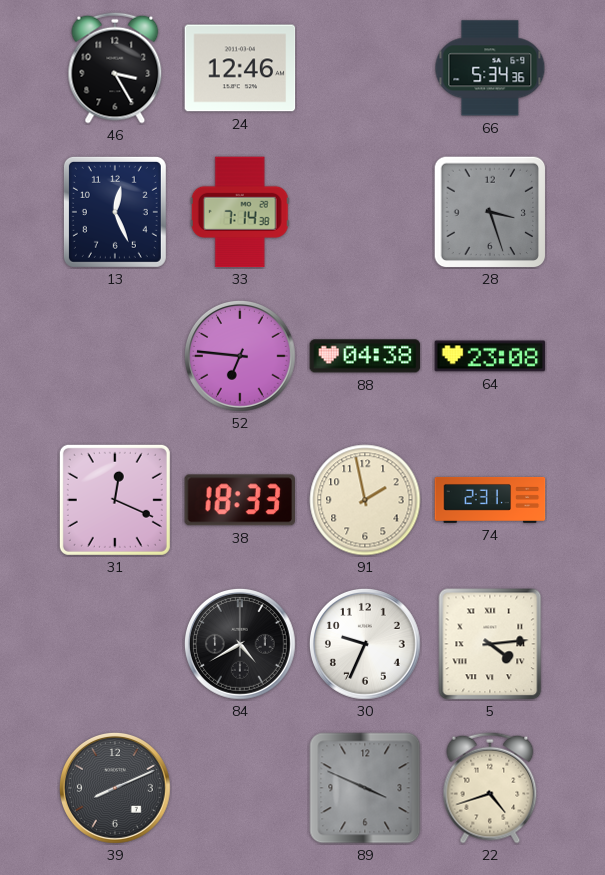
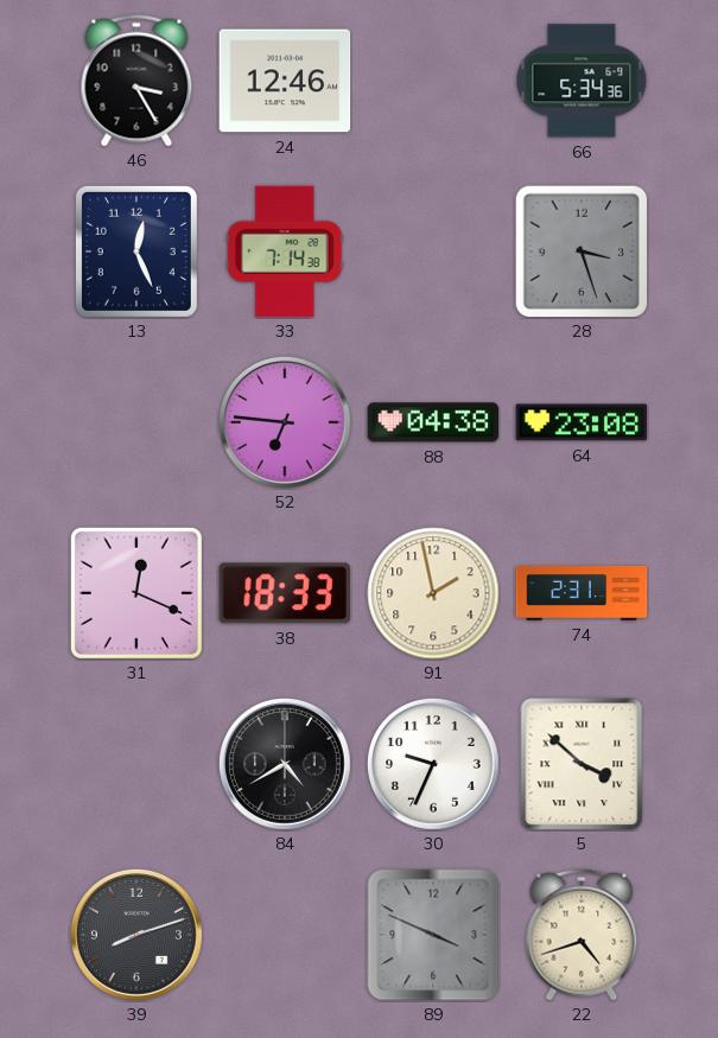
5: 4:14 -> 3:52 (582, 764)
39: 8:11 -> 8:12 (138, 936)
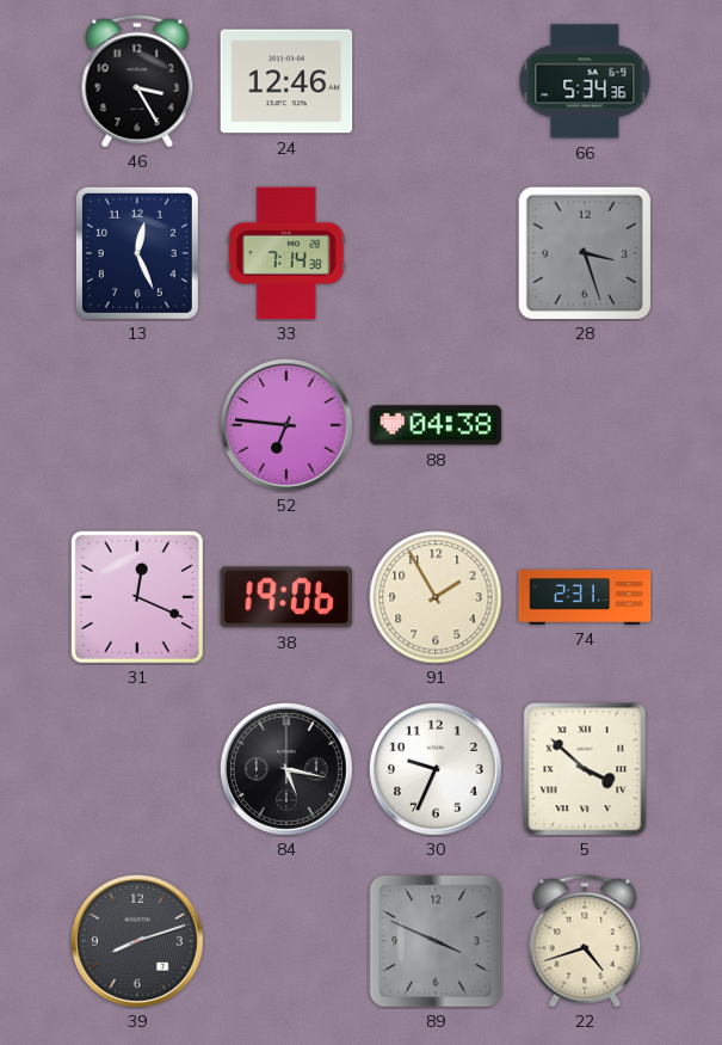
64: 23:08 -> none (582, 422)
38: 18:33 -> 19:06 (286, 597)
91: 1:58 -> 1:55 (436, 597)
84: 4:40 -> 5:17 (288, 770)
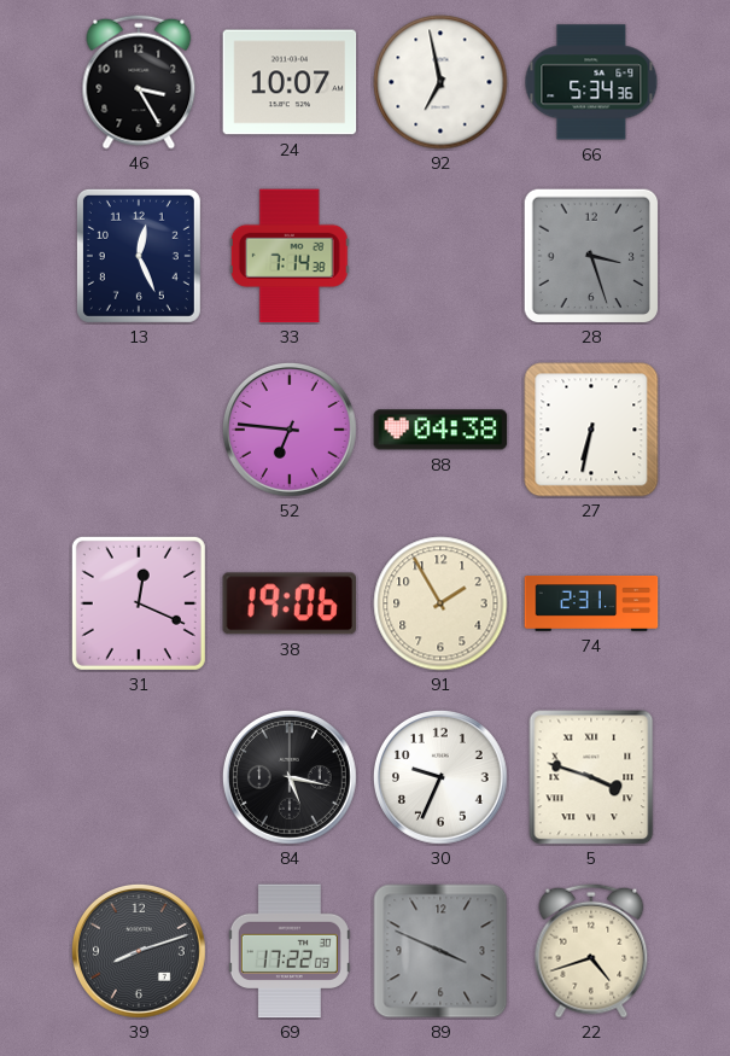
24: 12:46 -> 10:07 (290, 82)
92: none -> 6:58 (440, 82)
27: none -> 6:32 (591, 430)
5: 3:52 -> 3:48 (591, 777)
69: none -> 17:22 (290, 951)
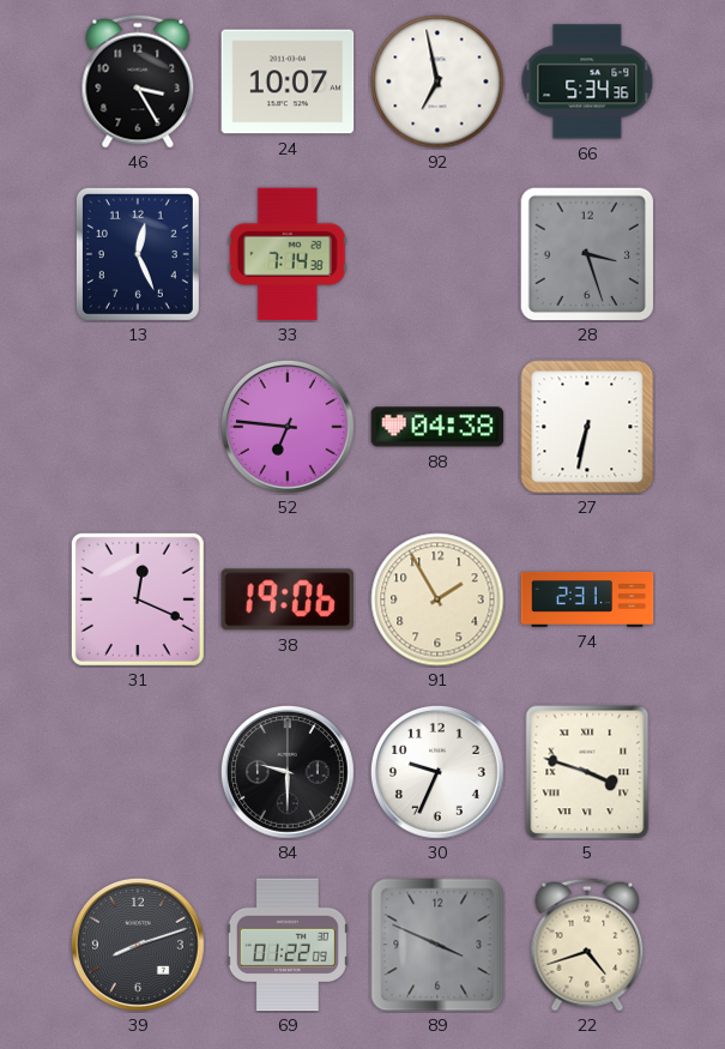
84: 5:17 -> 9:30 (289, 773)
69: 17:22 -> 01:22 (288, 945)
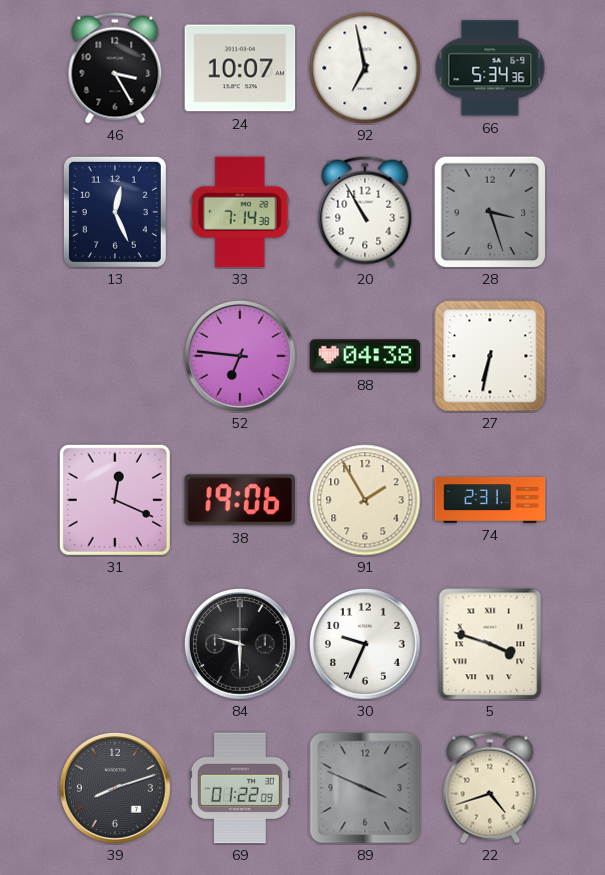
20: none -> 10:55 (365, 212)
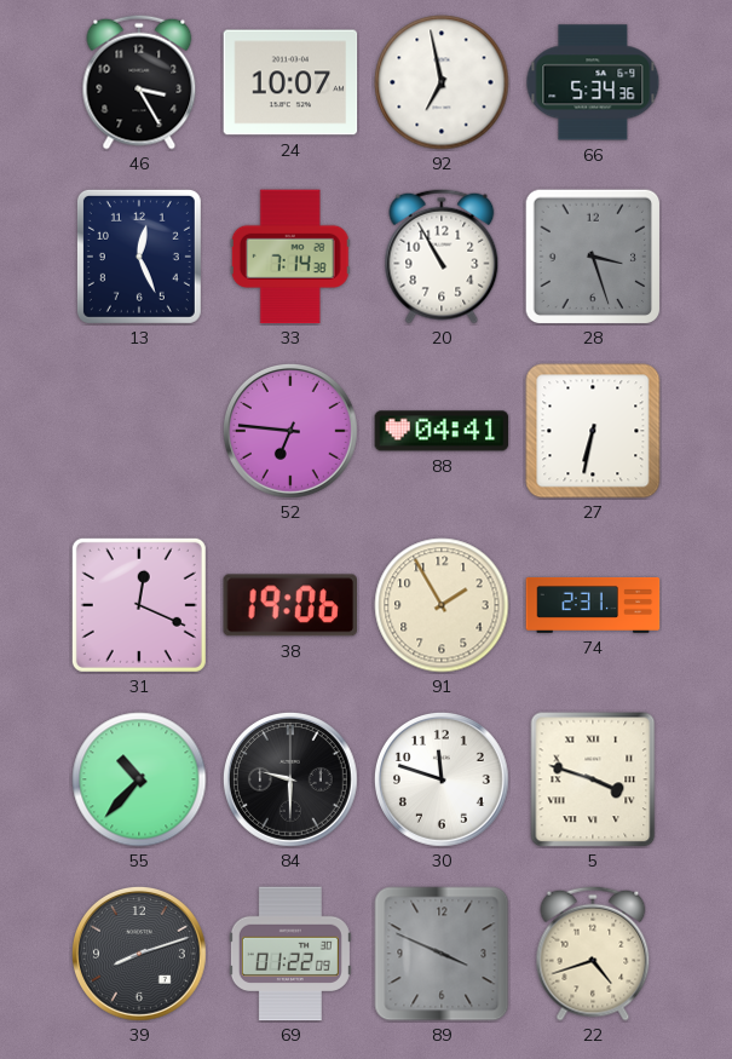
88: 04:38 -> 04:41 (442, 431)
55: none -> 10:37 (139, 779)
30: 9:34 -> 11:48 (443, 781)
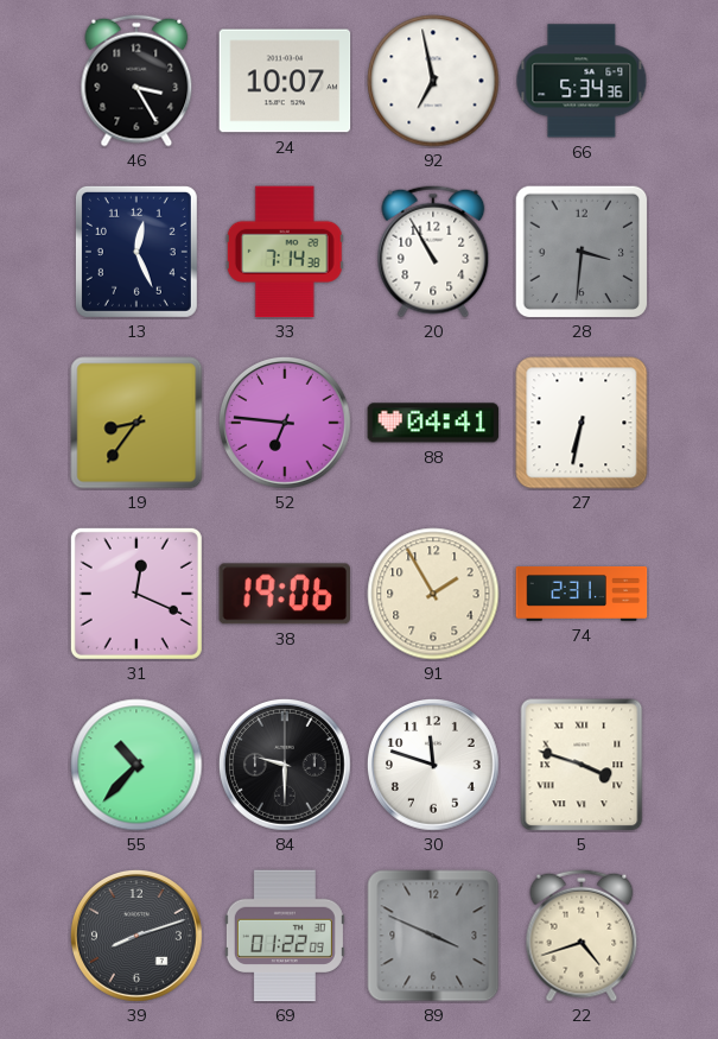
28: 3:27 -> 3:31 (582, 252)
19: none -> 8:36 (136, 423)
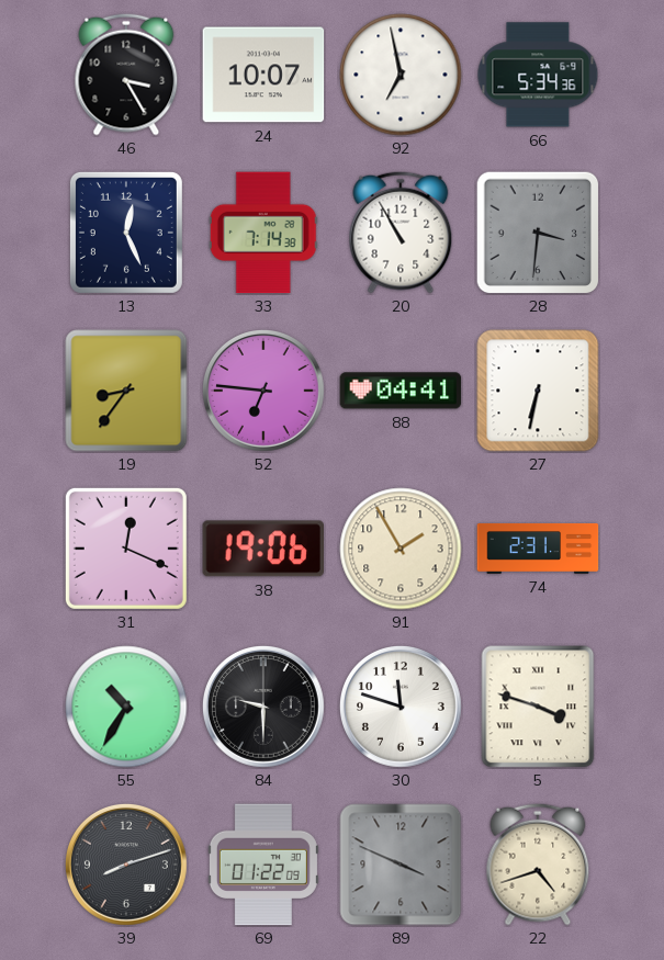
55: 10:37 -> 10:35 (126, 707)
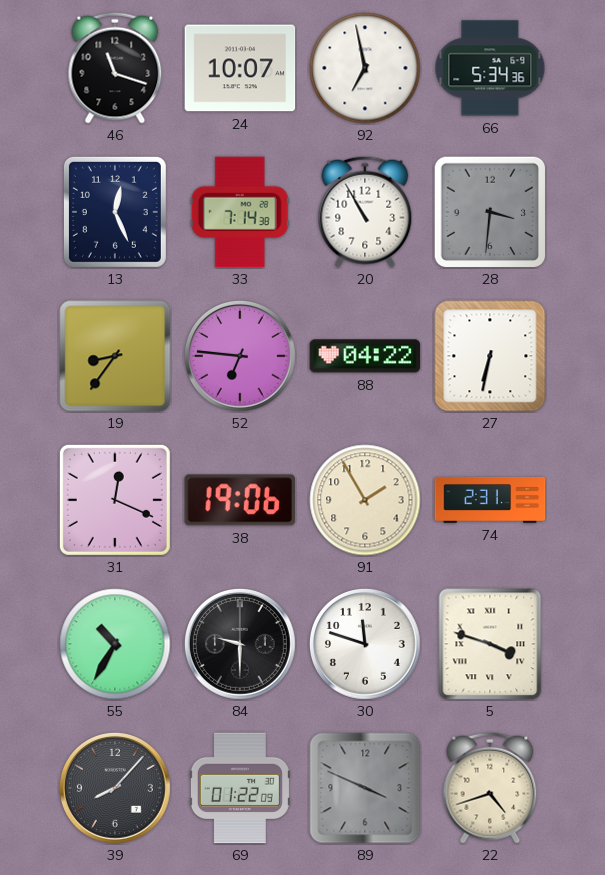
46: 3:25 -> 11:18 (115, 68)
88: 04:41 -> 04:22 (365, 356)
39: 8:12 -> 8:07 (116, 789)
